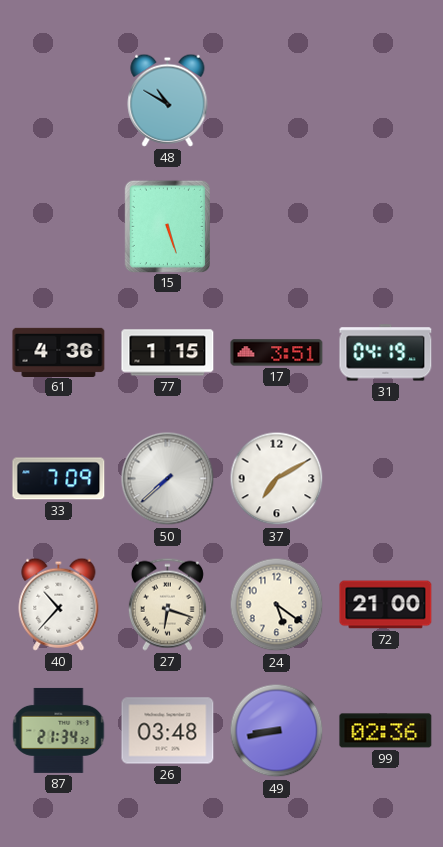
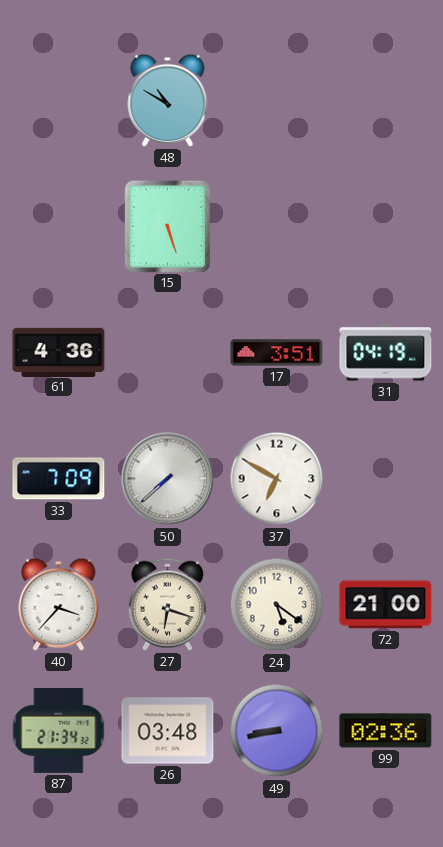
77: 1:15 -> none (168, 353)
37: 7:10 -> 6:50 (277, 479)
40: 10:37 -> 3:37 (59, 604)
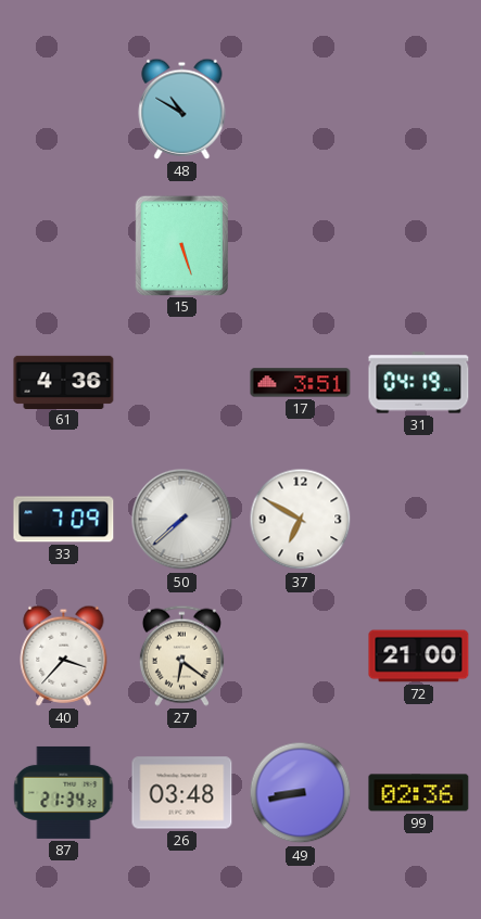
27: 6:18 -> 6:21 (181, 655)
24: 5:21 -> none (277, 605)
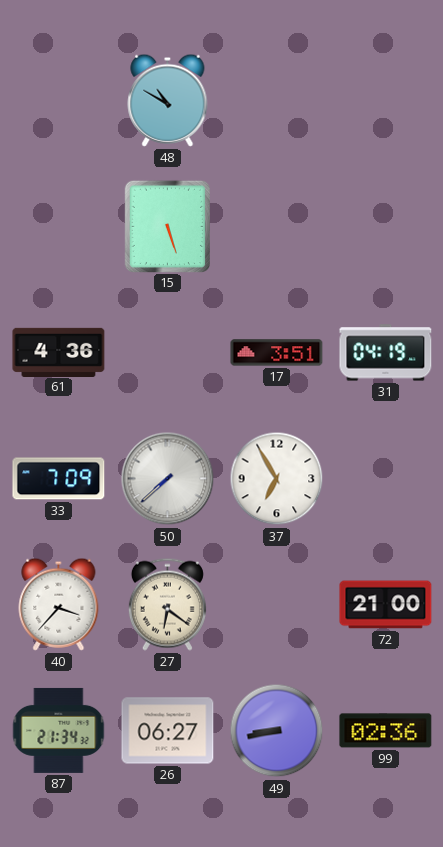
37: 6:50 -> 6:55 (277, 479)
26: 03:48 -> 06:27 (168, 731)
